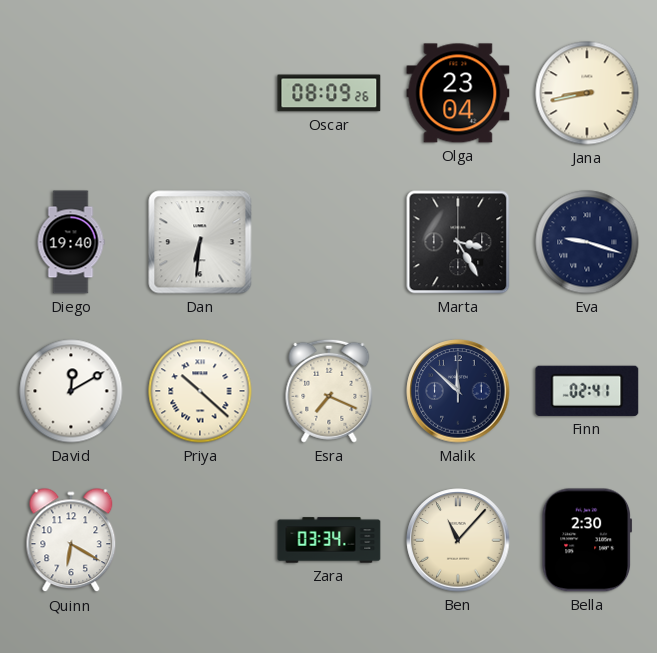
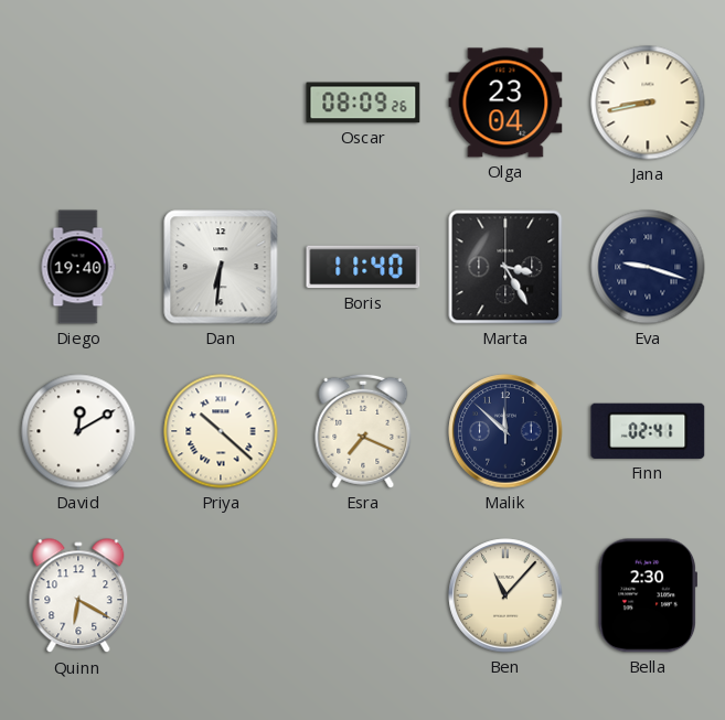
Boris: none -> 11:40 (363, 267)
Zara: 03:34 -> none (329, 540)
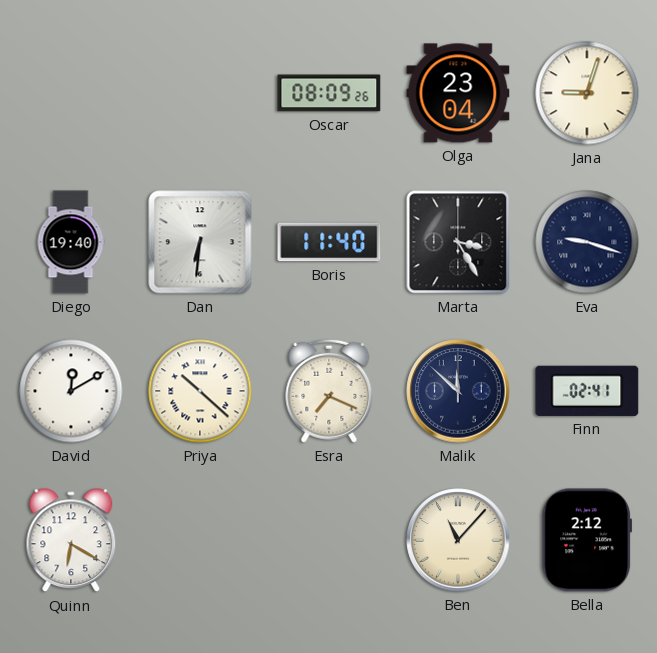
Jana: 8:43 -> 9:03 (587, 93)
Bella: 2:30 -> 2:12 (587, 540)
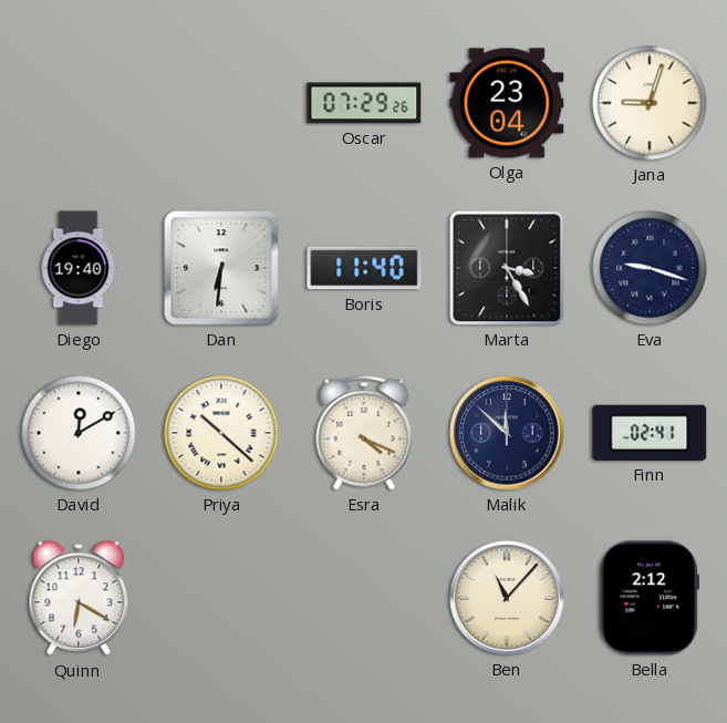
Oscar: 08:09 -> 07:29 (364, 103)
Esra: 7:19 -> 4:19 (364, 433)
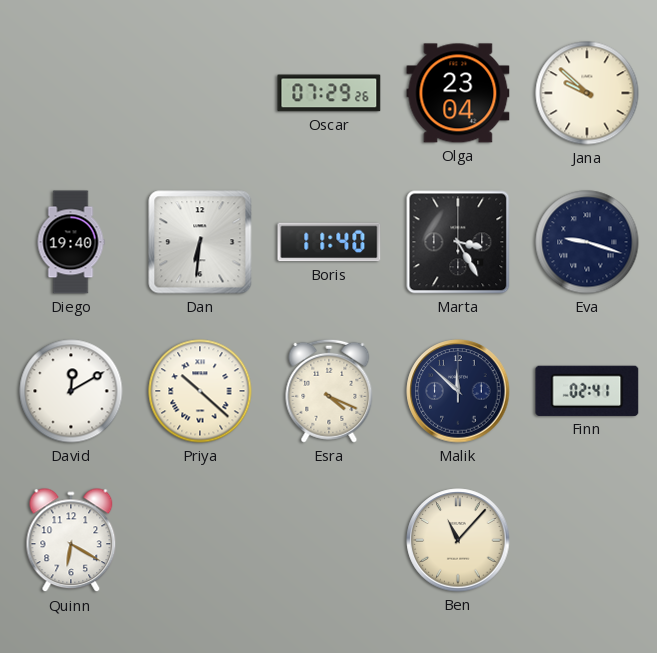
Jana: 9:03 -> 9:52 (587, 93)
Bella: 2:12 -> none (650, 598)
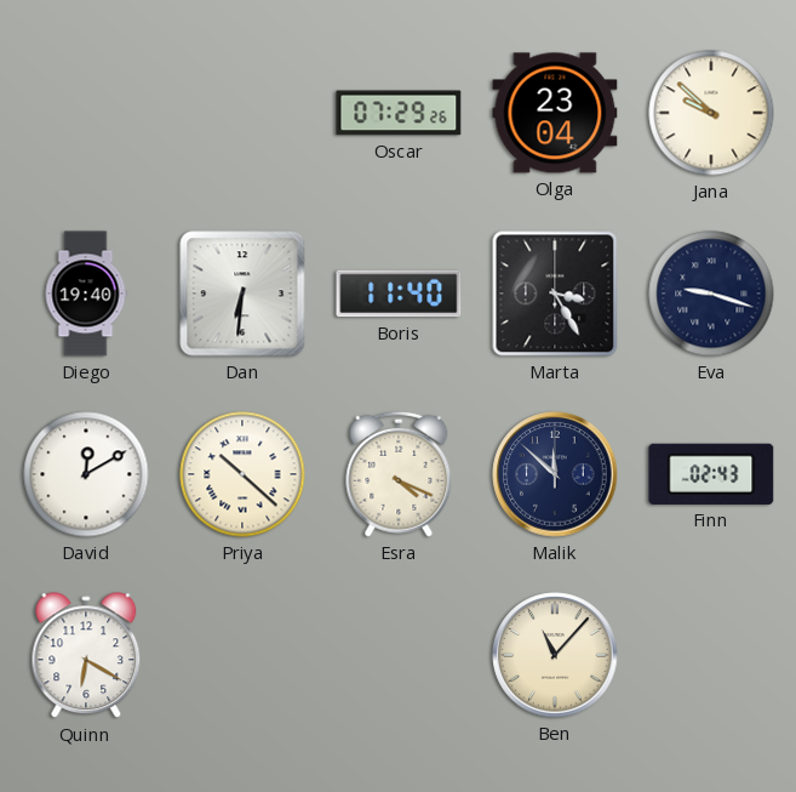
Finn: 02:41 -> 02:43 (711, 474)
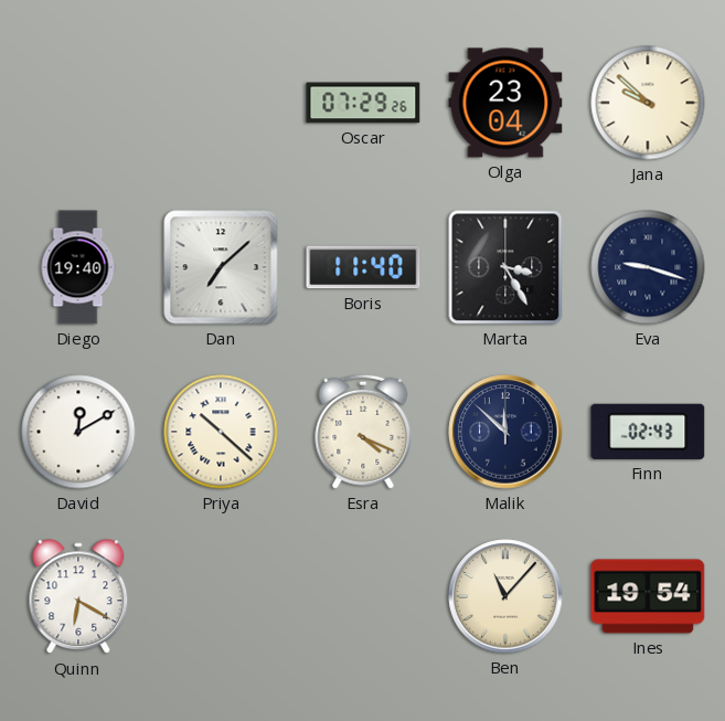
Dan: 6:31 -> 7:08 (221, 267)
Ines: none -> 19:54 (648, 596)
